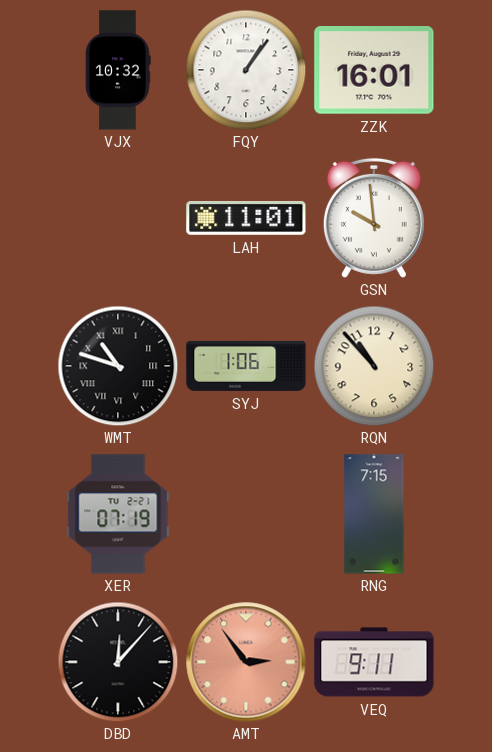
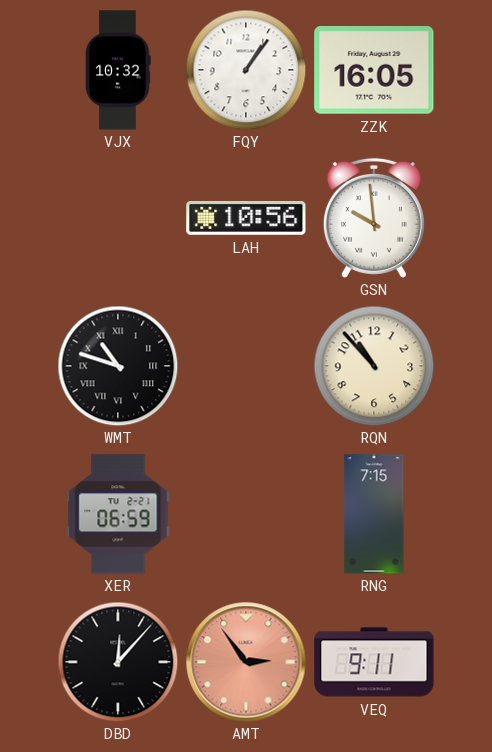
ZZK: 16:01 -> 16:05 (374, 71)
LAH: 11:01 -> 10:56 (246, 218)
SYJ: 1:06 -> none (246, 366)
XER: 07:19 -> 06:59 (118, 514)
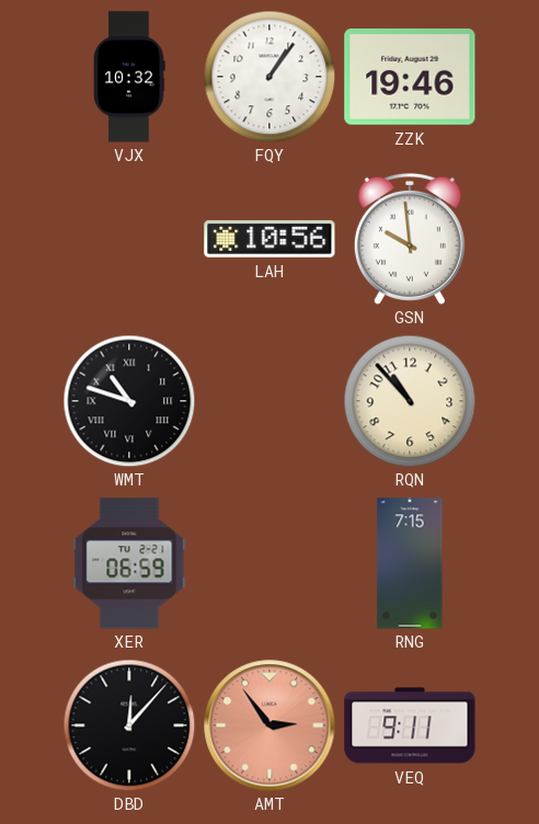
ZZK: 16:05 -> 19:46 (410, 78)
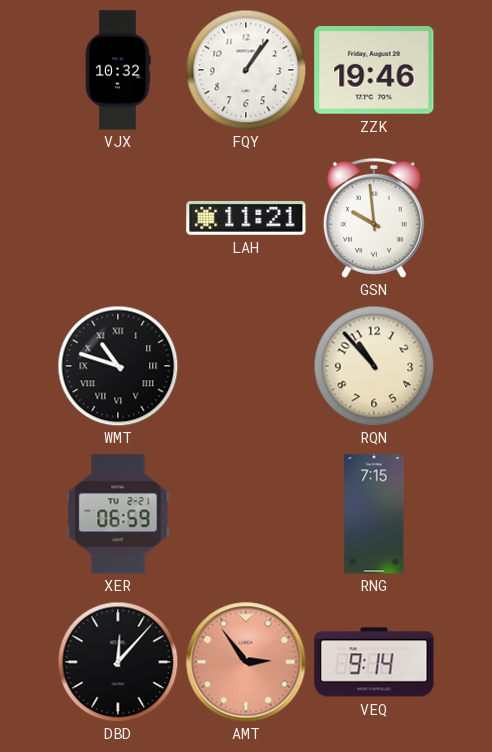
LAH: 10:56 -> 11:21 (246, 218)
VEQ: 9:11 -> 9:14 (374, 662)
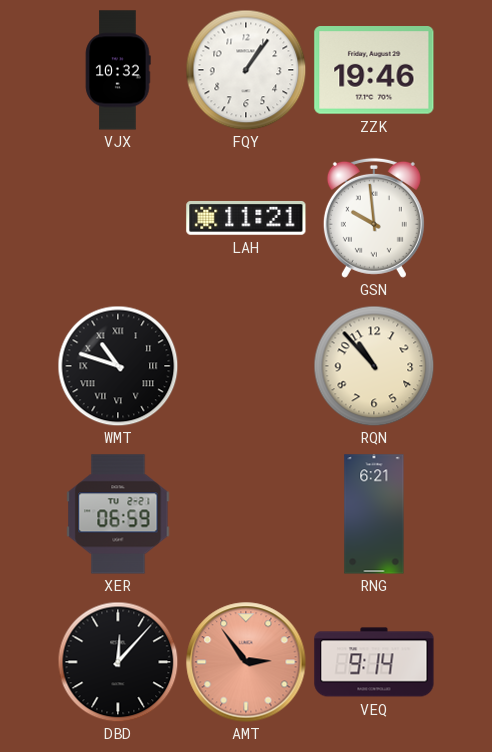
RNG: 7:15 -> 6:21 (374, 514)
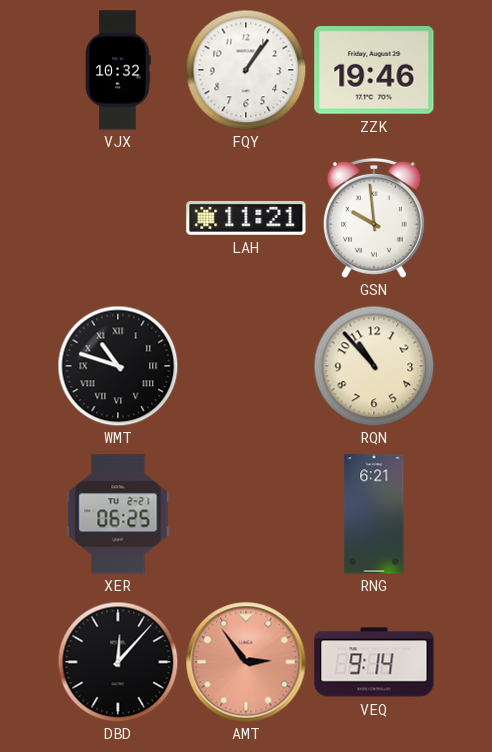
XER: 06:59 -> 06:25 (118, 514)
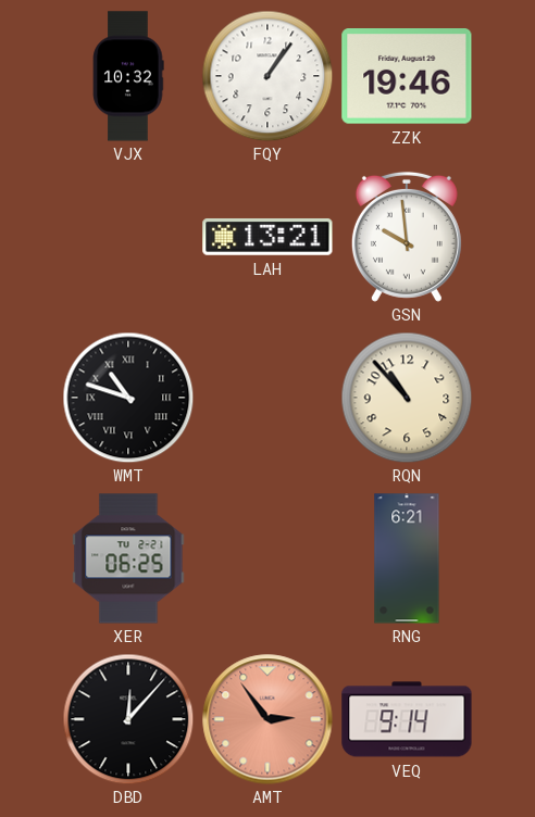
LAH: 11:21 -> 13:21 (267, 237)
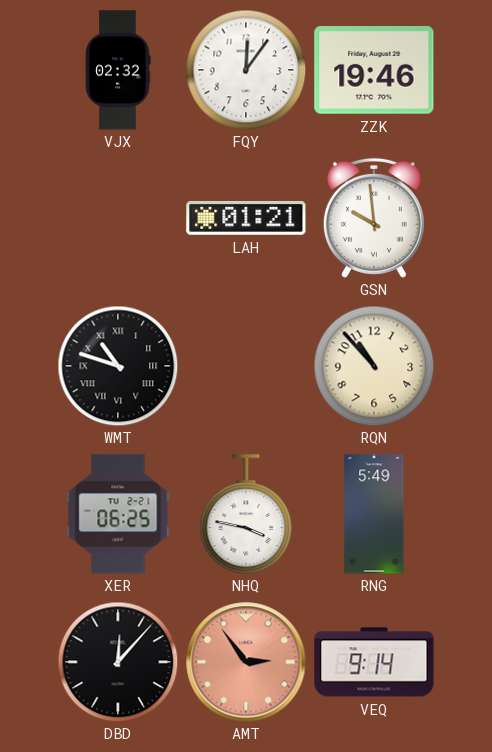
VJX: 10:32 -> 02:32 (118, 70)
FQY: 1:06 -> 12:06 (246, 70)
LAH: 13:21 -> 01:21 (246, 218)
NHQ: none -> 3:47 (246, 514)
RNG: 6:21 -> 5:49 (374, 514)
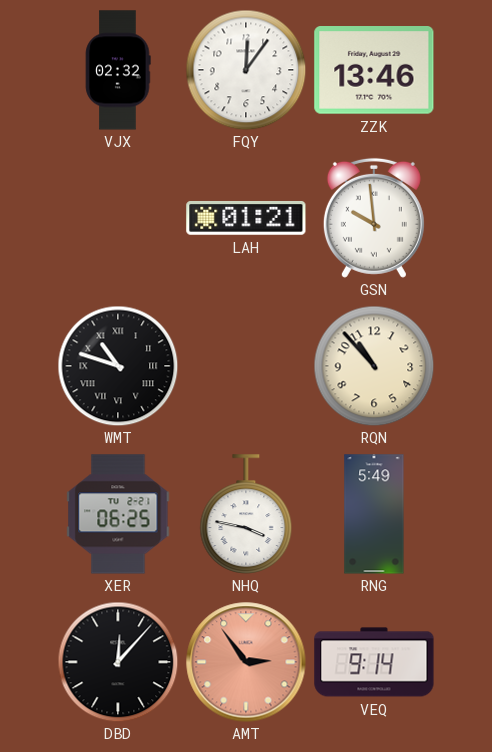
ZZK: 19:46 -> 13:46 (374, 71)
